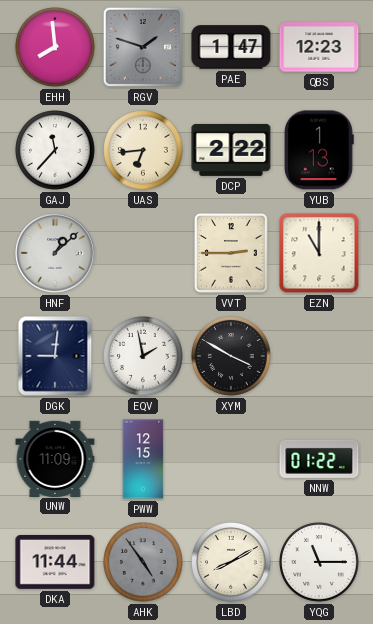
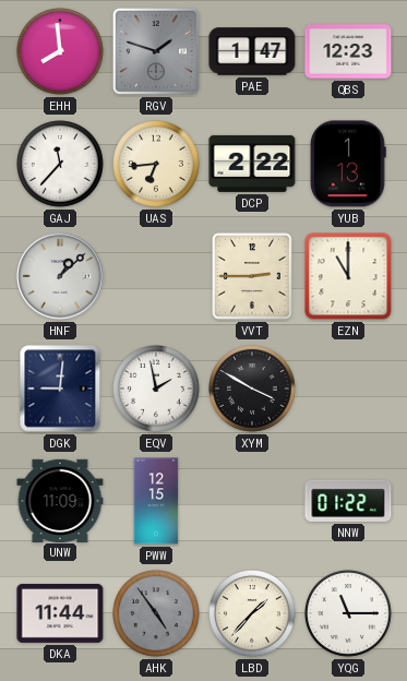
LBD: 8:10 -> 1:37 (253, 614)
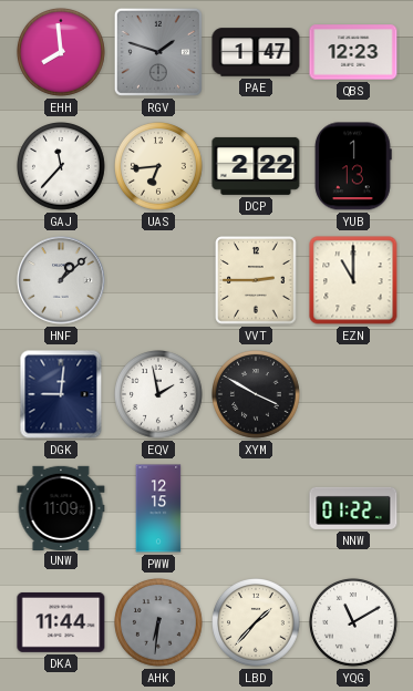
AHK: 4:54 -> 6:31 (159, 623)
YQG: 11:15 -> 11:10 (354, 623)
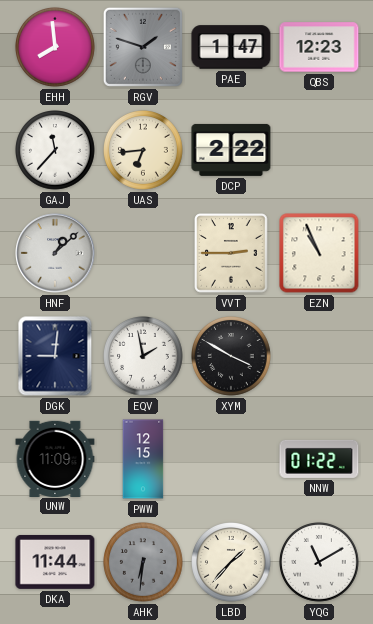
YUB: 1:13 -> none (353, 166)
EZN: 11:00 -> 10:56 (319, 253)
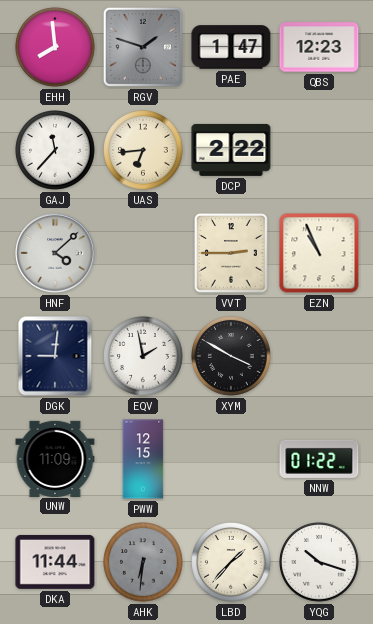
HNF: 1:08 -> 4:08 (55, 253)
YQG: 11:10 -> 10:18 (320, 563)
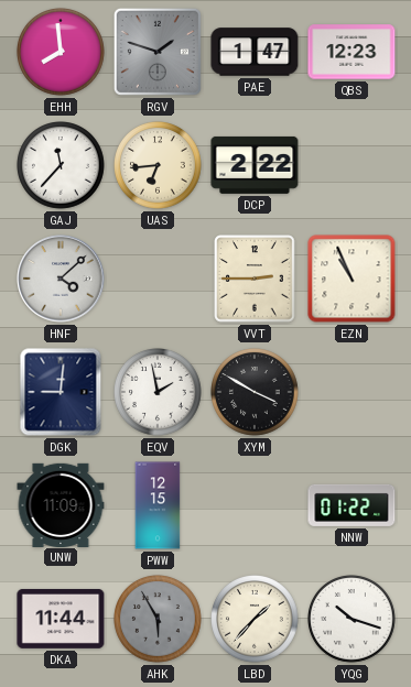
AHK: 6:31 -> 5:55 (159, 620)
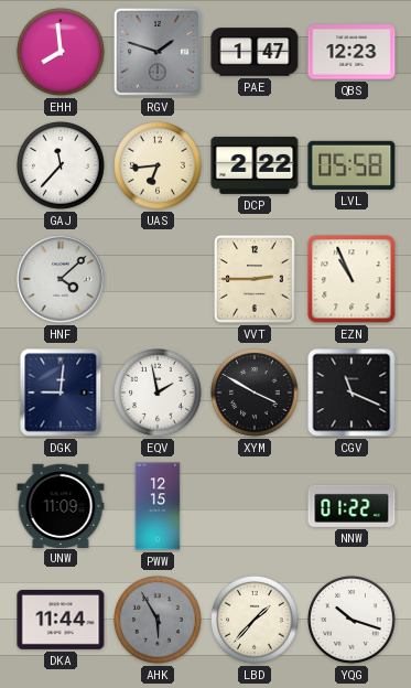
LVL: none -> 05:58 (351, 165)
CGV: none -> 11:19 (351, 393)
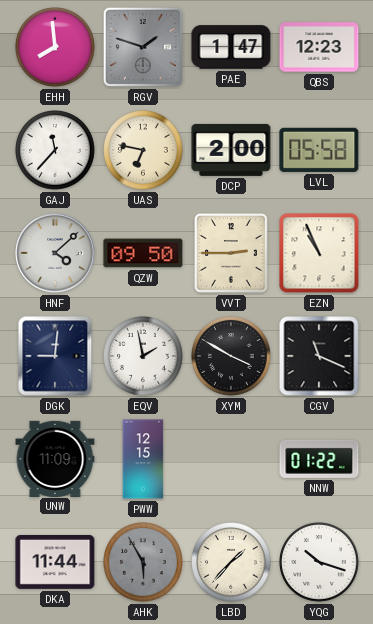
UAS: 6:44 -> 6:47 (144, 151)
DCP: 2:22 -> 2:00 (231, 150)
QZW: none -> 09:50 (143, 253)
